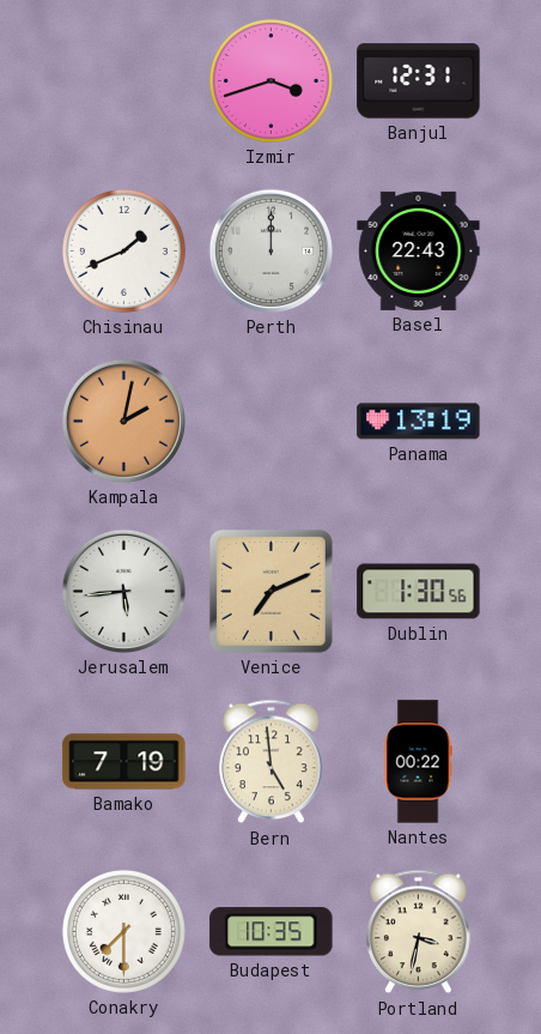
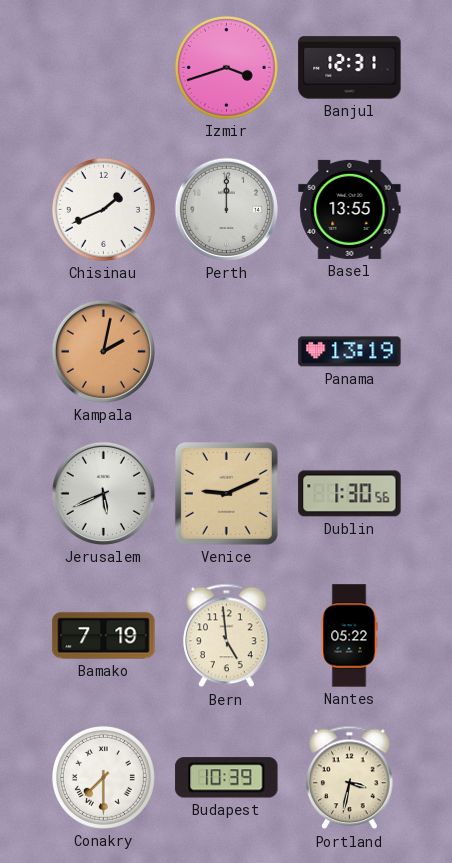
Basel: 22:43 -> 13:55 (350, 209)
Jerusalem: 5:44 -> 5:41 (103, 493)
Venice: 7:11 -> 9:11 (226, 493)
Nantes: 00:22 -> 05:22 (349, 636)
Budapest: 10:35 -> 10:39 (227, 778)
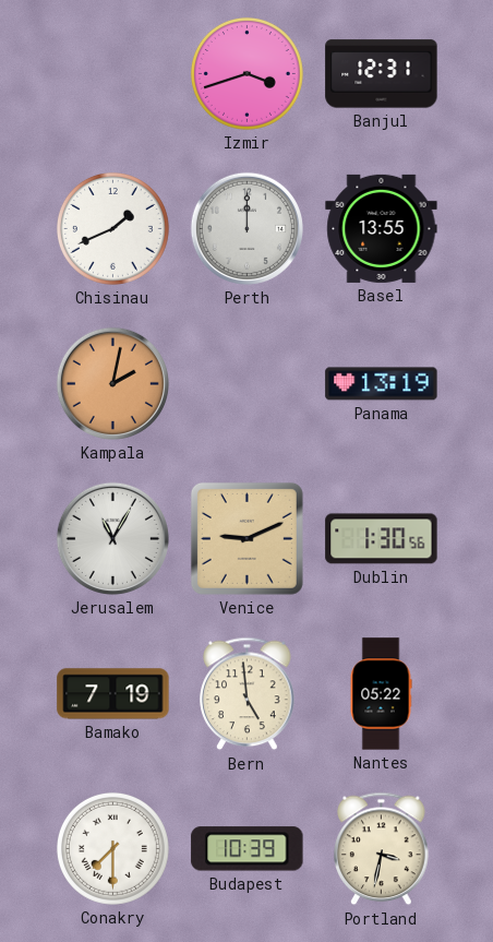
Jerusalem: 5:41 -> 11:05 (112, 538)
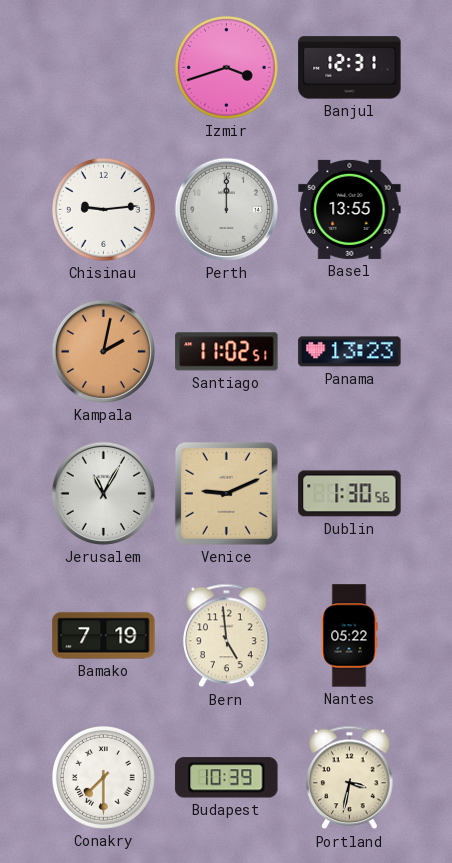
Chisinau: 1:41 -> 9:14 (103, 209)
Santiago: none -> 11:02 (227, 352)
Panama: 13:19 -> 13:23 (350, 352)
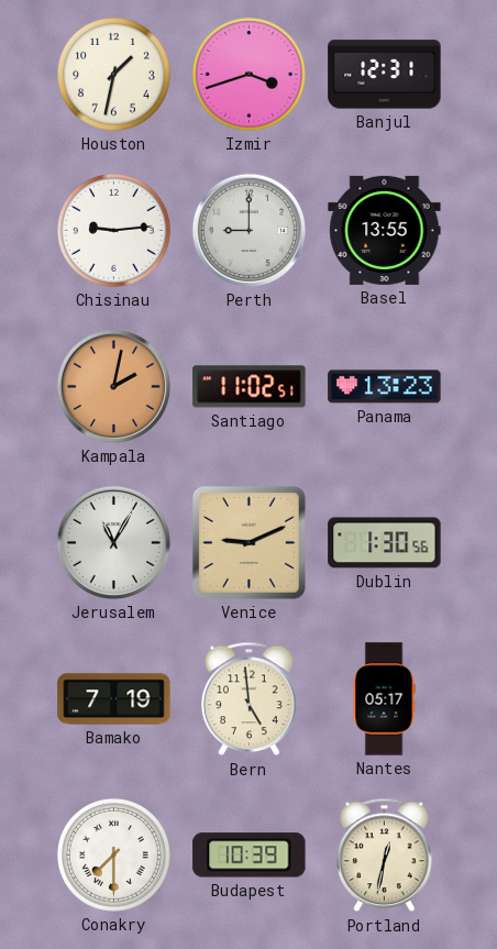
Houston: none -> 1:32 (113, 74)
Perth: 12:00 -> 9:00 (248, 230)
Nantes: 05:22 -> 05:17 (384, 699)
Portland: 3:32 -> 12:32 (385, 856)
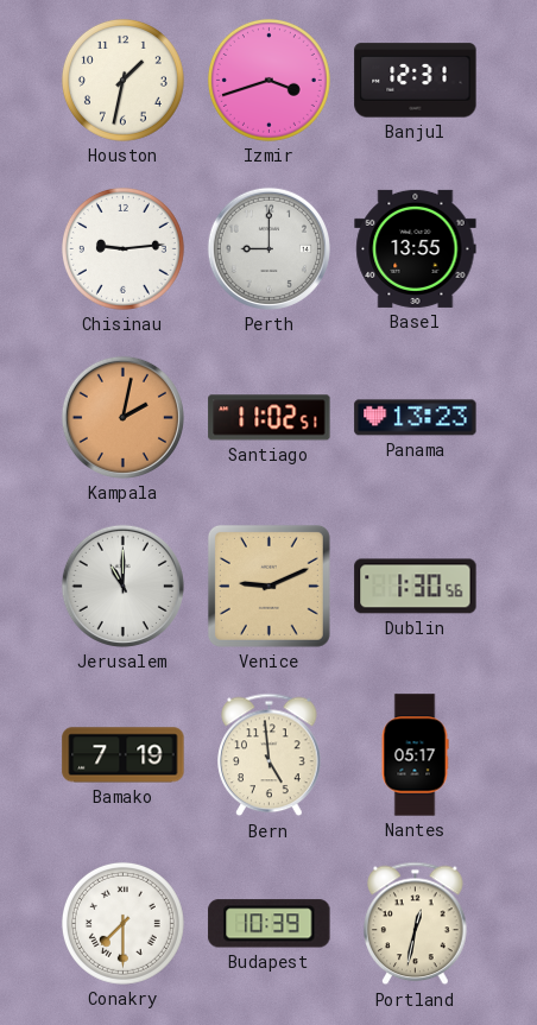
Jerusalem: 11:05 -> 11:00 (122, 586)
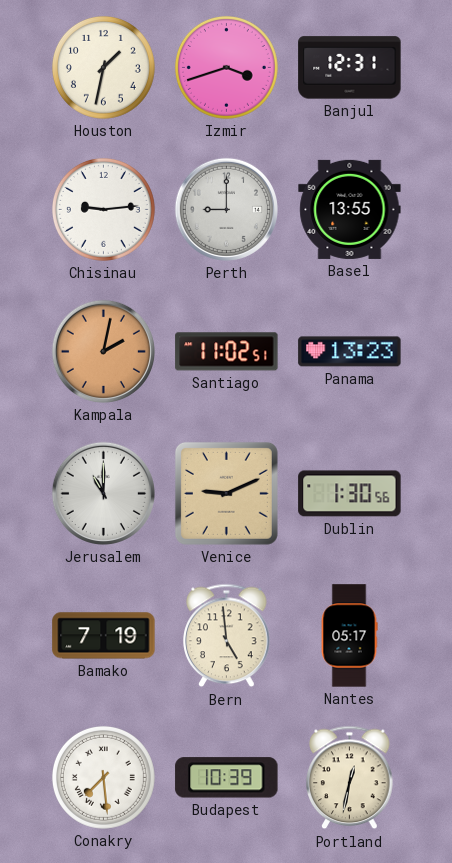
Conakry: 7:30 -> 7:29 (103, 777)
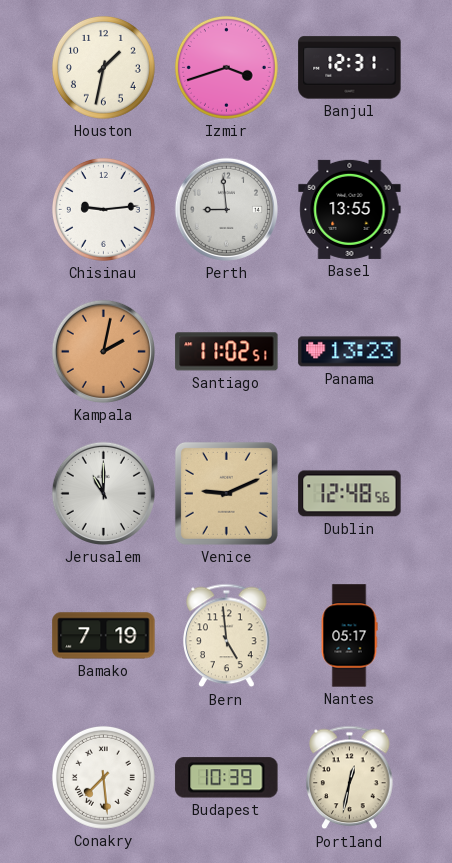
Perth: 9:00 -> 8:59 (226, 209)
Dublin: 1:30 -> 12:48 (350, 494)
